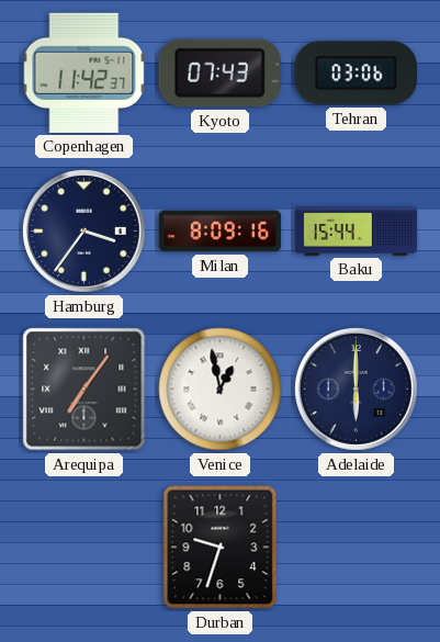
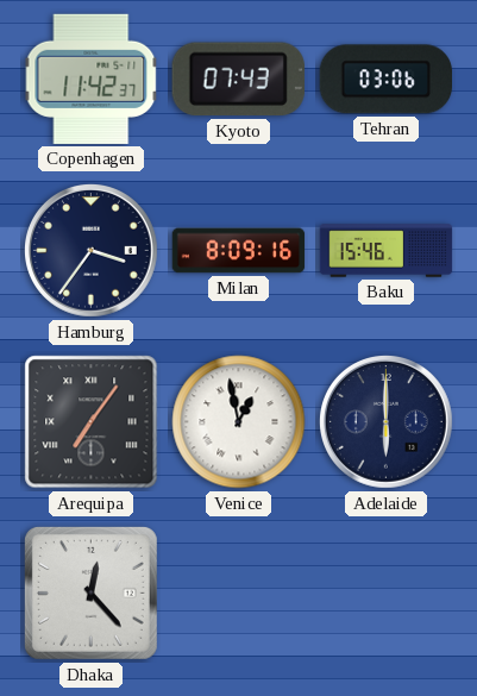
Baku: 15:44 -> 15:46 (387, 251)
Dhaka: none -> 12:23 (90, 592)
Durban: 9:33 -> none (221, 548)
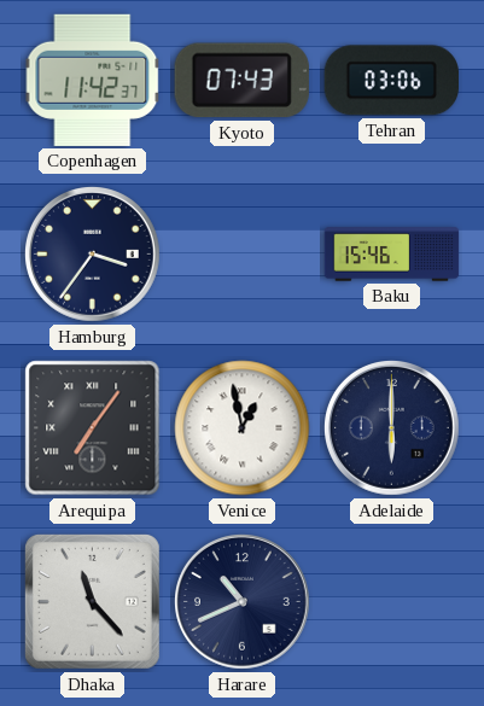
Milan: 8:09 -> none (239, 251)
Dhaka: 12:23 -> 11:23 (92, 601)
Harare: none -> 10:41 (243, 602)
